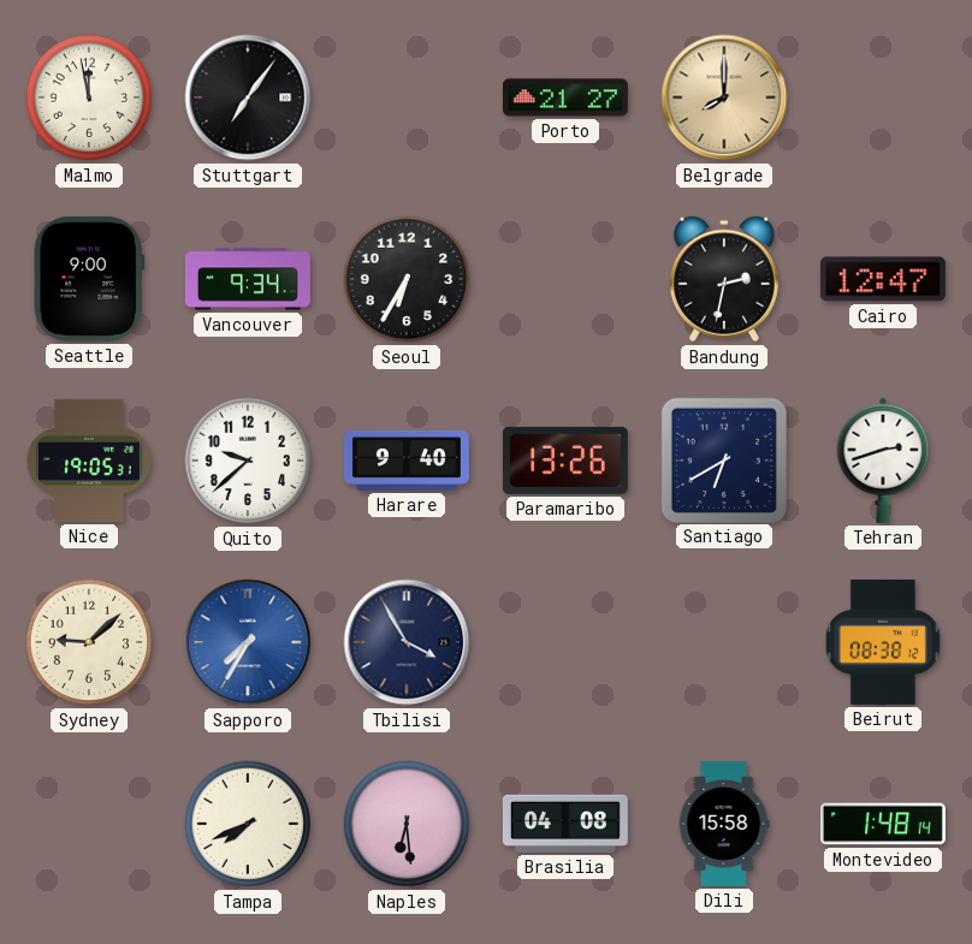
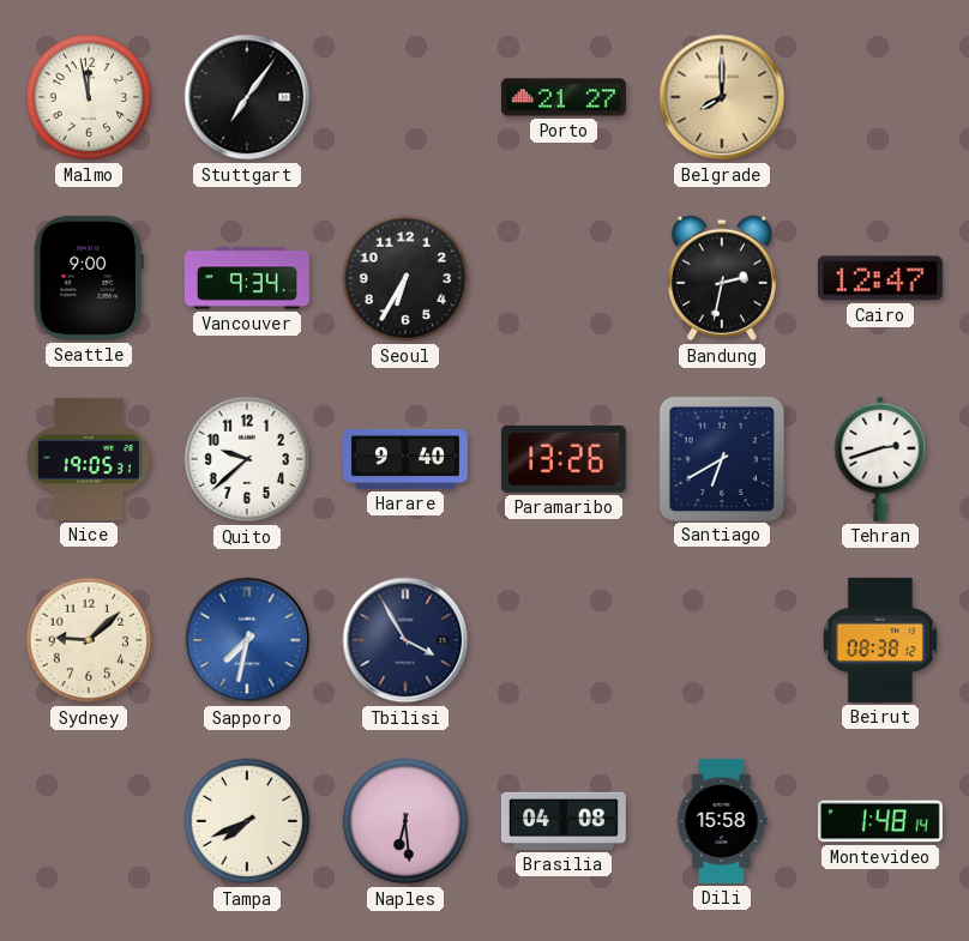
Sapporo: 7:35 -> 7:32 (247, 640)
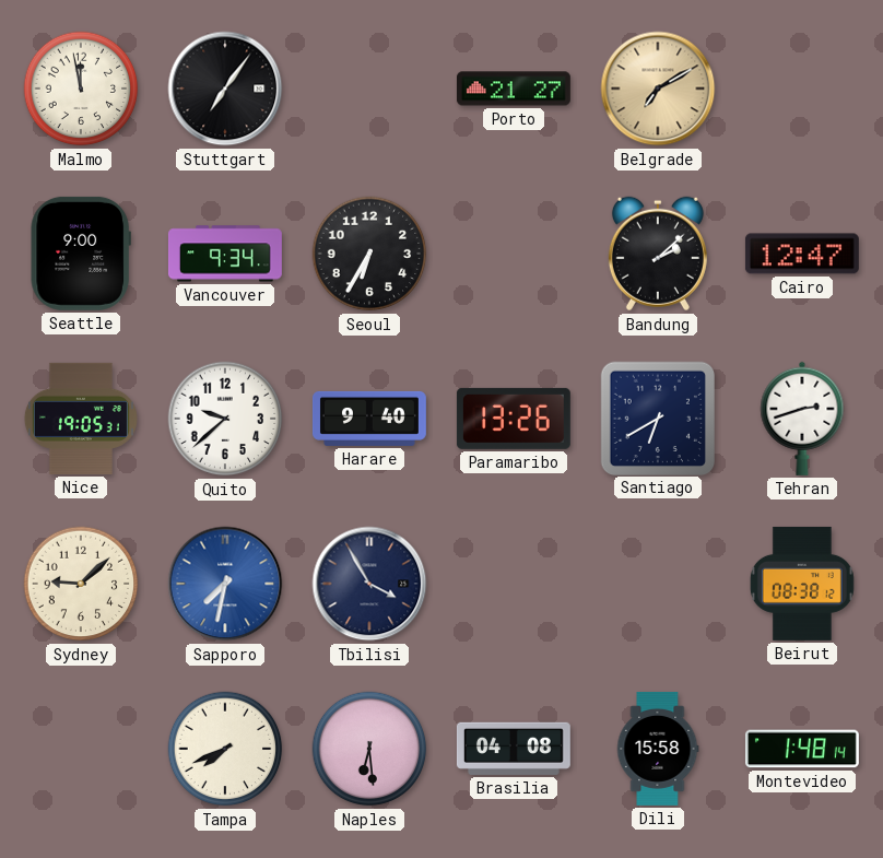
Belgrade: 8:00 -> 7:10 (658, 89)
Bandung: 2:32 -> 2:08 (658, 254)
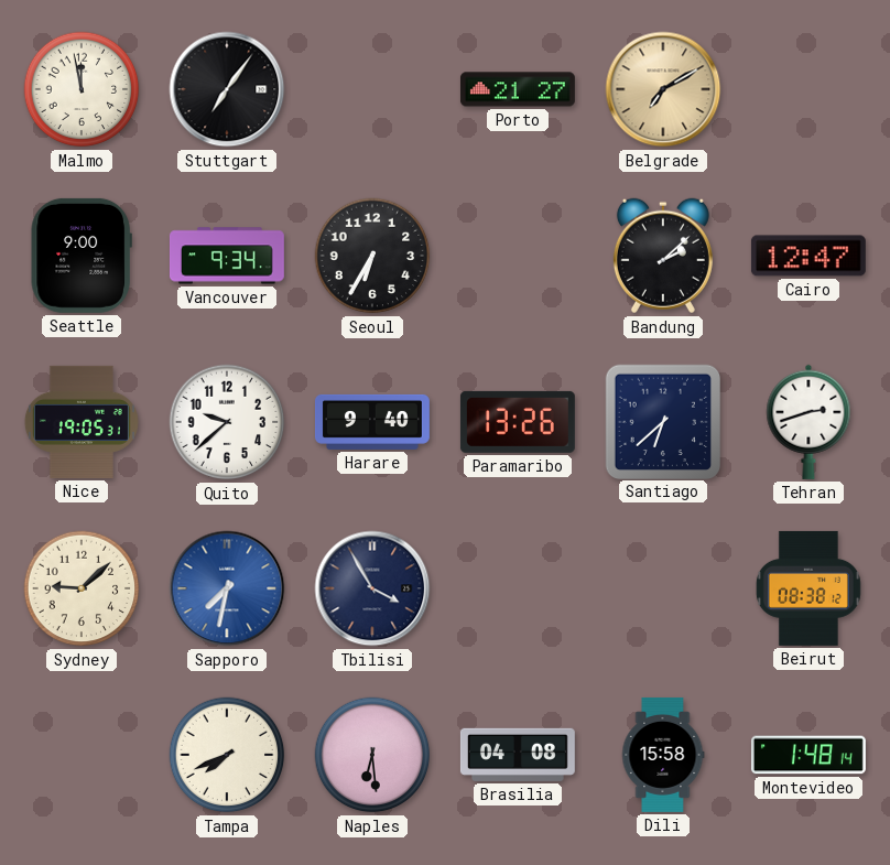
Santiago: 6:40 -> 6:38 (662, 421)
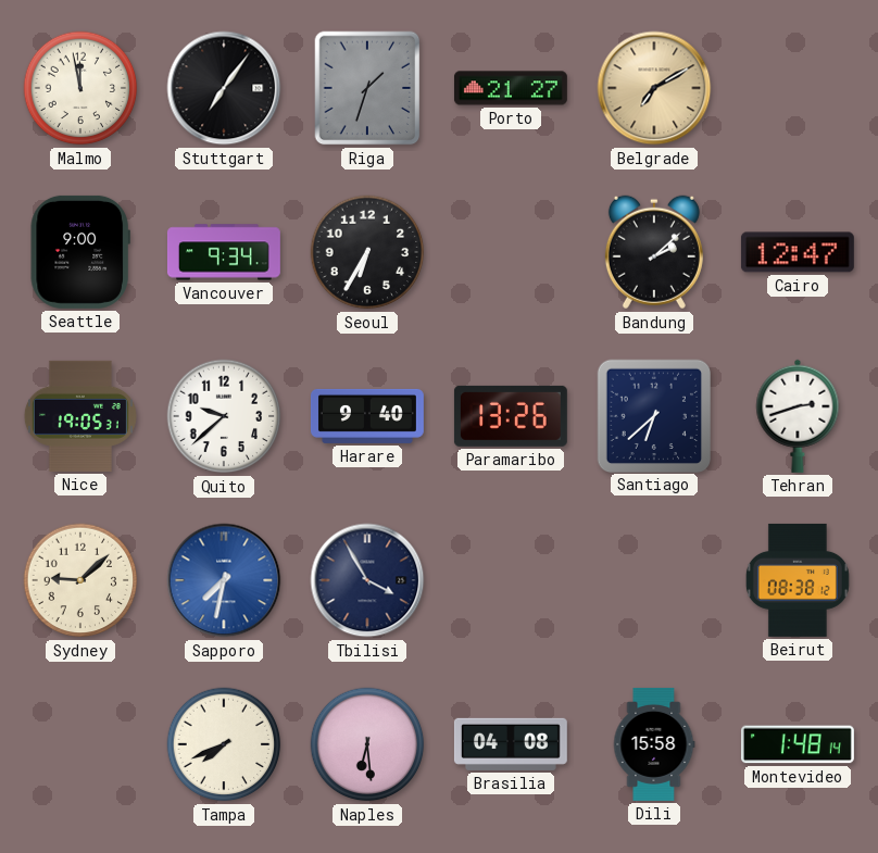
Riga: none -> 1:33 (367, 88)
